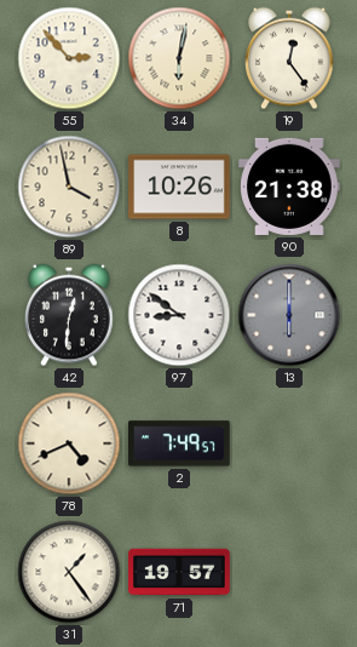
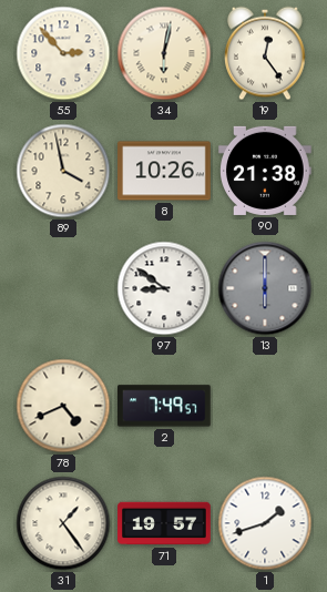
42: 12:31 -> none (70, 315)
1: none -> 1:42 (265, 523)
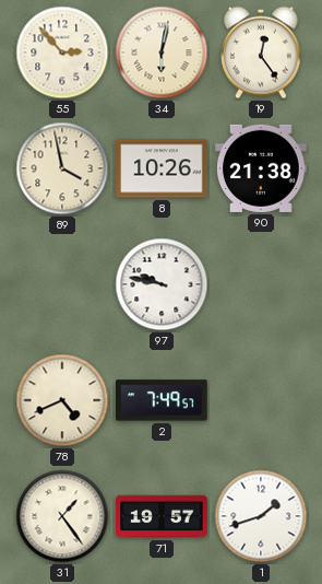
97: 8:51 -> 9:47 (162, 284)
13: 6:00 -> none (265, 288)
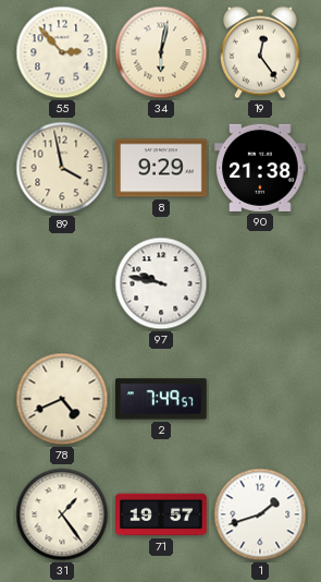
8: 10:26 -> 9:29 (161, 168)
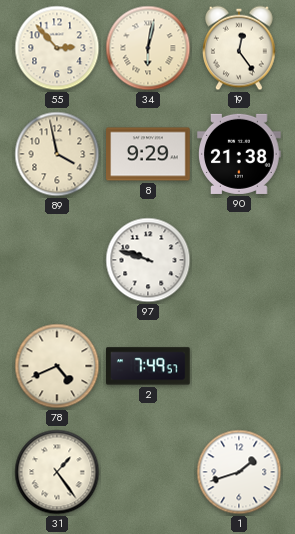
97: 9:47 -> 9:48 (148, 260)
71: 19:57 -> none (161, 514)
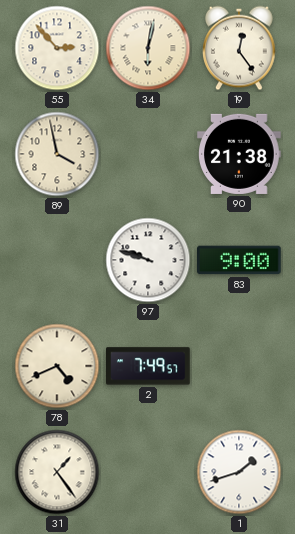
8: 9:29 -> none (148, 154)
83: none -> 9:00 (240, 260)
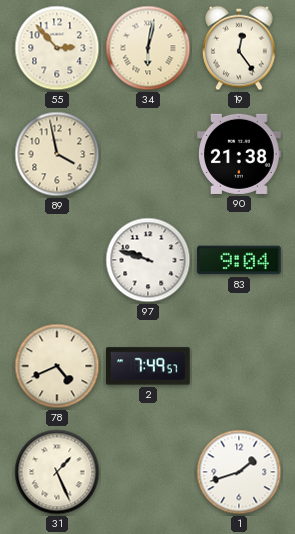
83: 9:00 -> 9:04 (240, 260)
31: 1:24 -> 1:26 (57, 472)
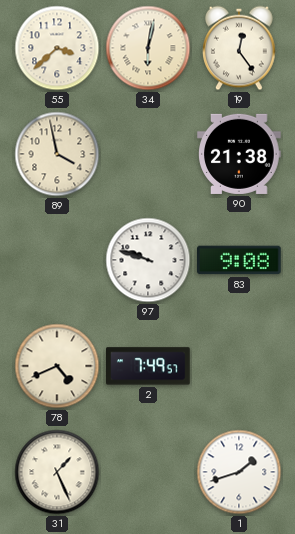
55: 2:53 -> 3:38 (57, 48)
83: 9:04 -> 9:08 (240, 260)
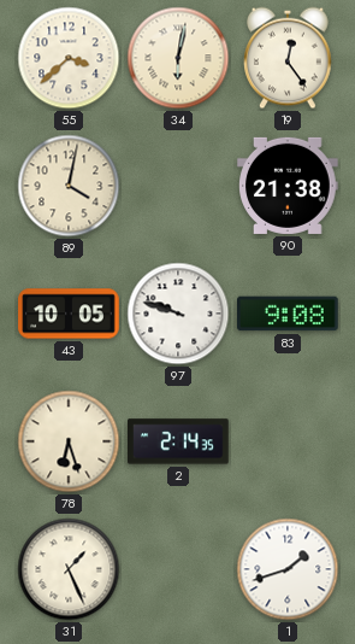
89: 3:58 -> 4:02 (69, 186)
43: none -> 10:05 (69, 314)
78: 4:41 -> 6:27 (69, 441)
2: 7:49 -> 2:14 (179, 441)
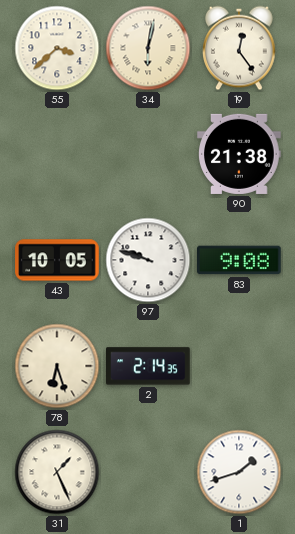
89: 4:02 -> none (69, 186)
